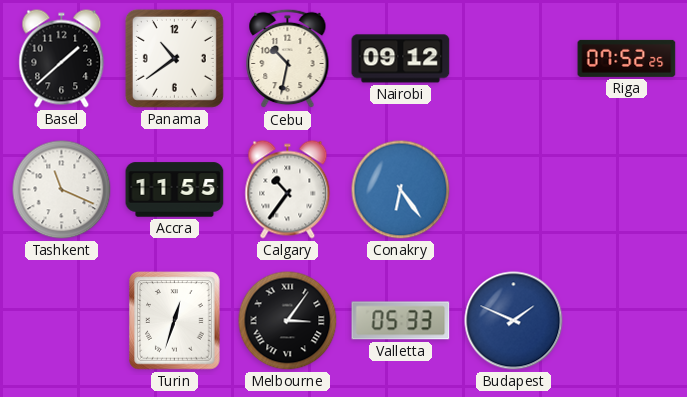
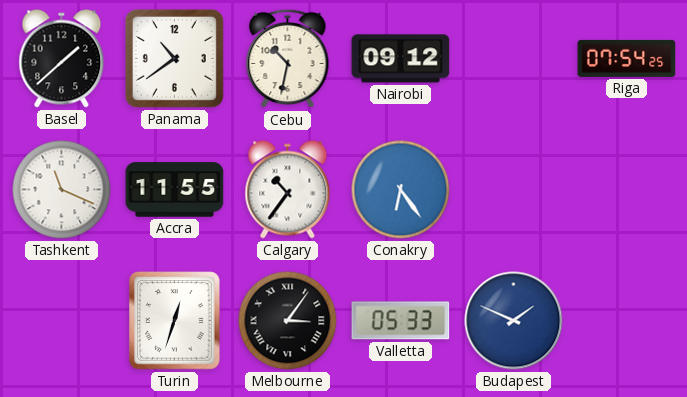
Riga: 07:52 -> 07:54 (627, 58)
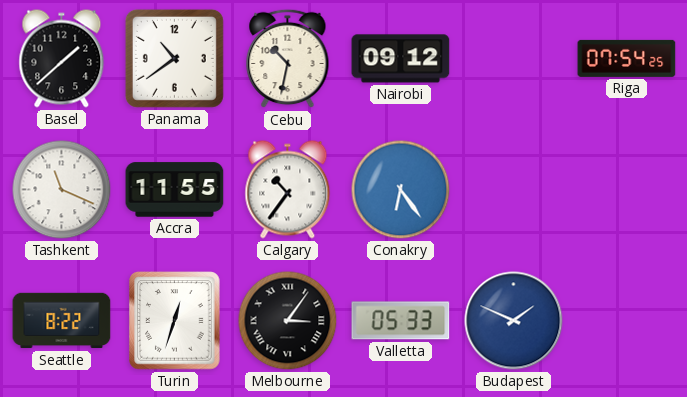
Seattle: none -> 8:22 (62, 321)
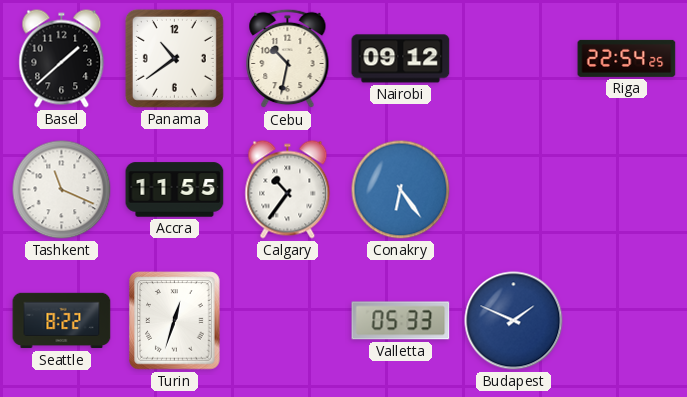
Riga: 07:54 -> 22:54 (627, 58)
Melbourne: 3:06 -> none (288, 321)
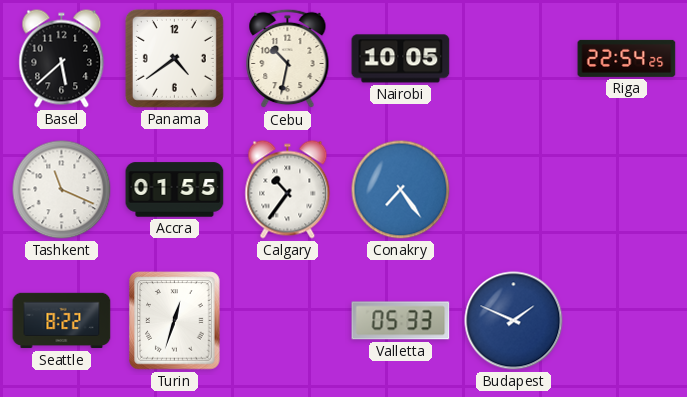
Basel: 1:38 -> 5:38 (62, 59)
Panama: 10:39 -> 4:39 (174, 58)
Nairobi: 09:12 -> 10:05 (401, 59)
Accra: 11:55 -> 01:55 (175, 190)
Conakry: 6:24 -> 7:24 (401, 190)
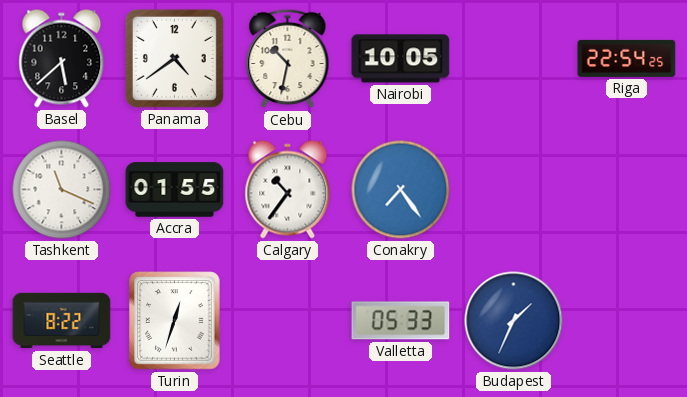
Budapest: 1:49 -> 1:34 (514, 321)
